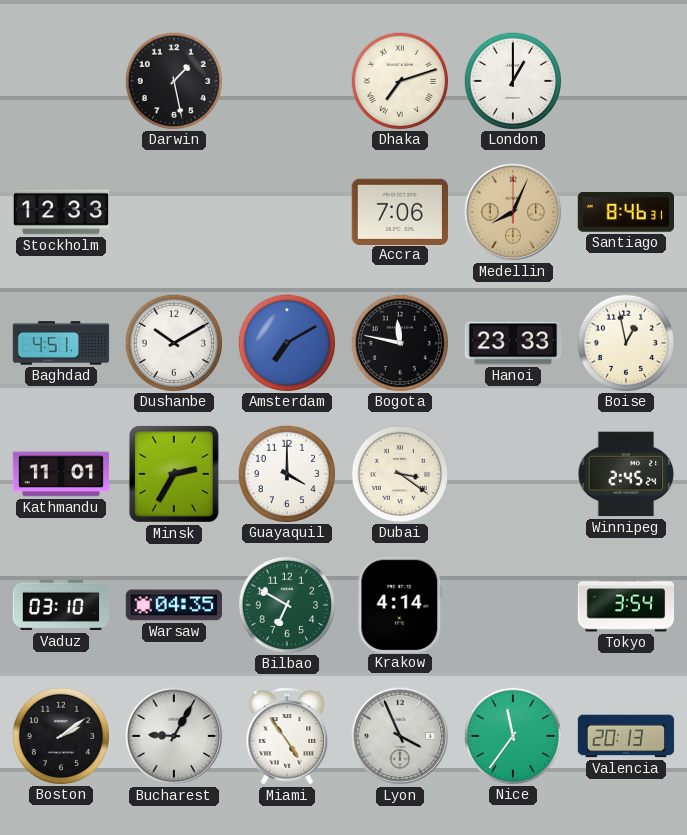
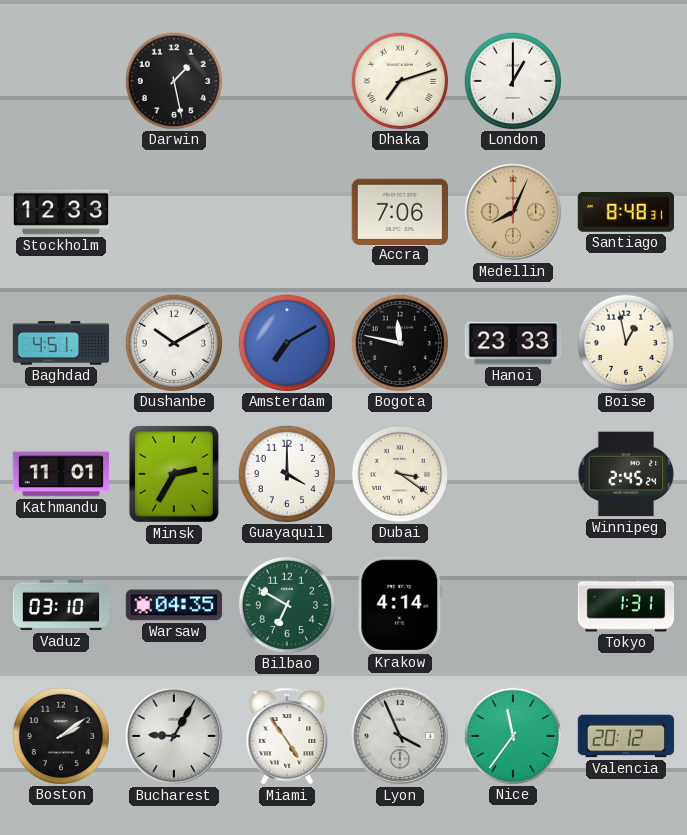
Santiago: 8:46 -> 8:48 (625, 213)
Tokyo: 3:54 -> 1:31 (626, 605)
Valencia: 20:13 -> 20:12 (626, 736)
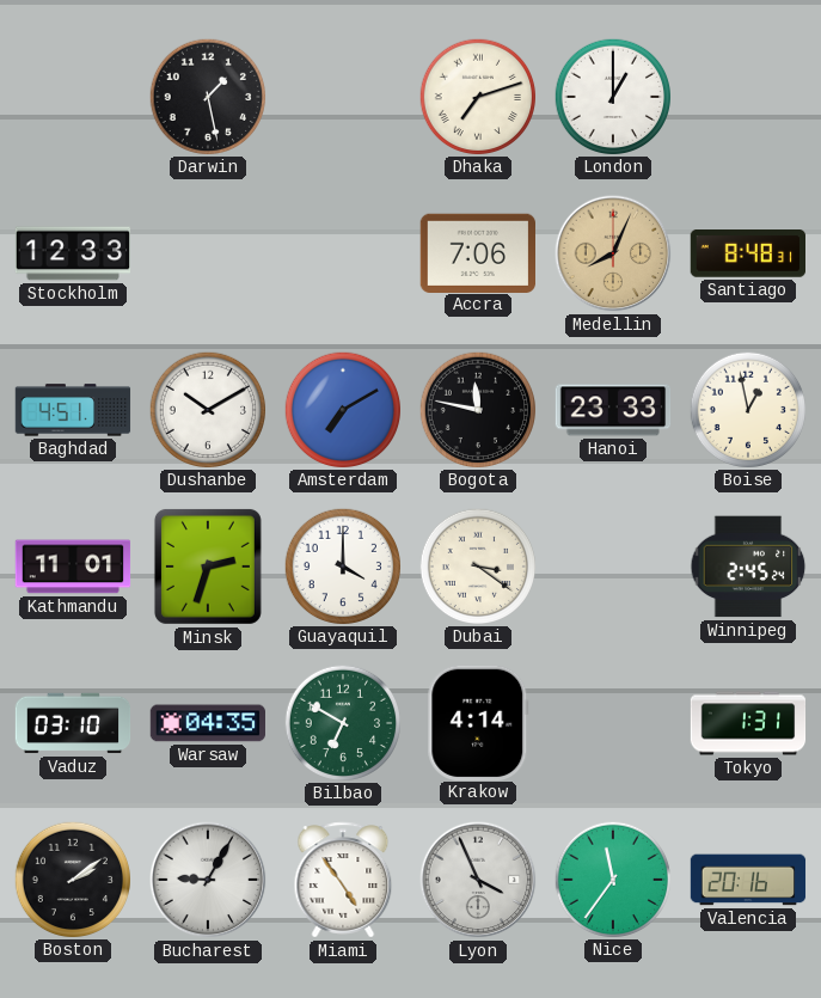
Minsk: 2:35 -> 2:33 (208, 567)
Valencia: 20:12 -> 20:16 (748, 880)
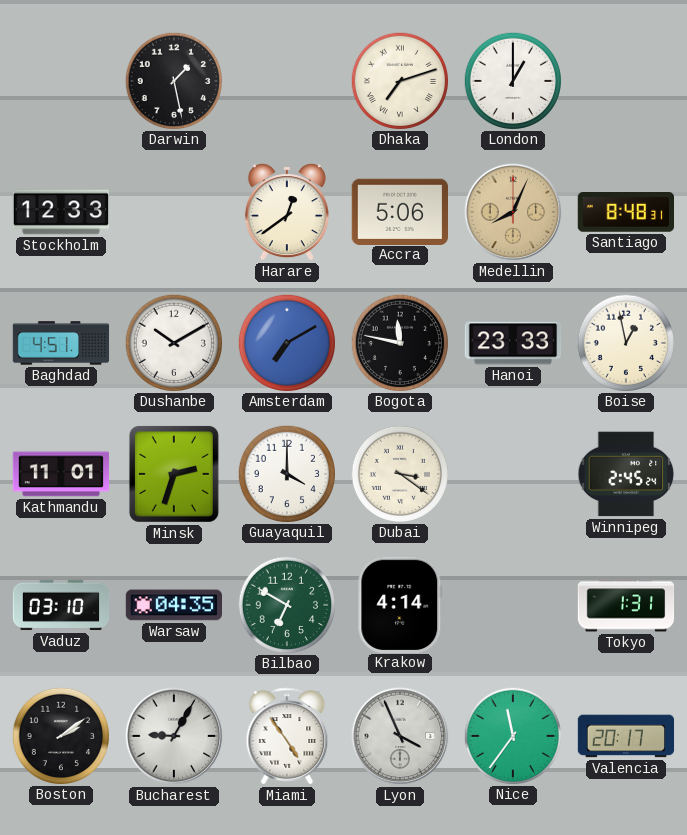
Harare: none -> 12:39 (287, 212)
Accra: 7:06 -> 5:06 (399, 211)
Valencia: 20:16 -> 20:17 (626, 736)
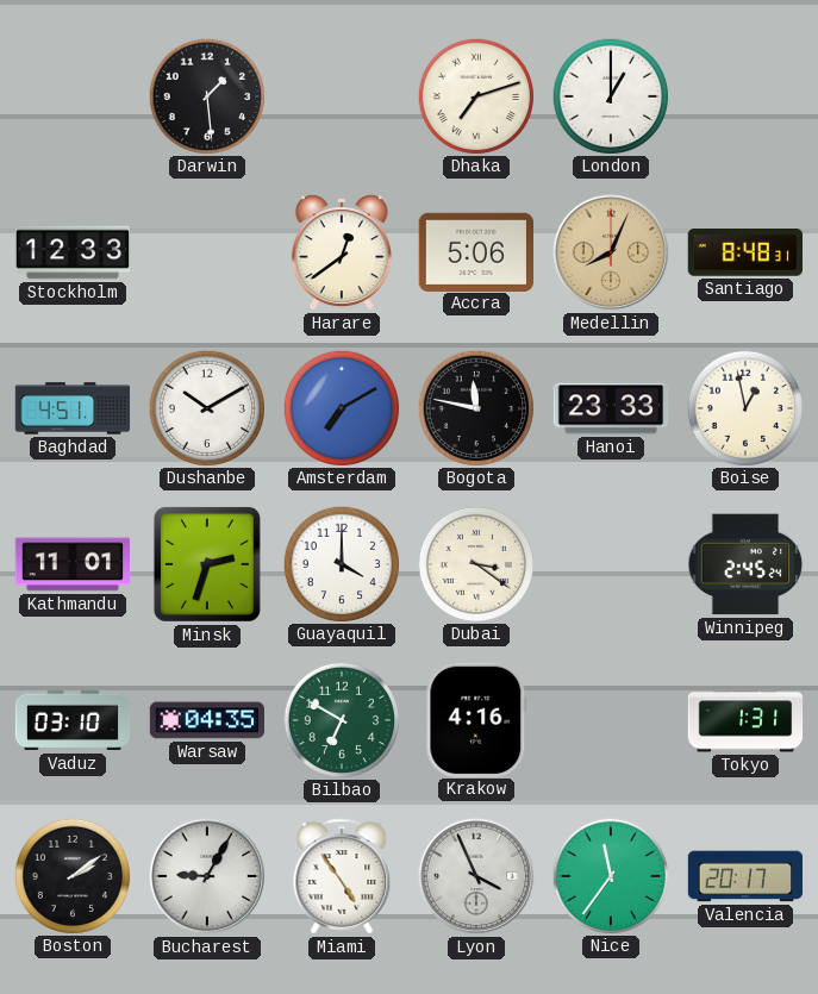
Darwin: 1:28 -> 1:29 (206, 95)
Krakow: 4:14 -> 4:16 (476, 719)
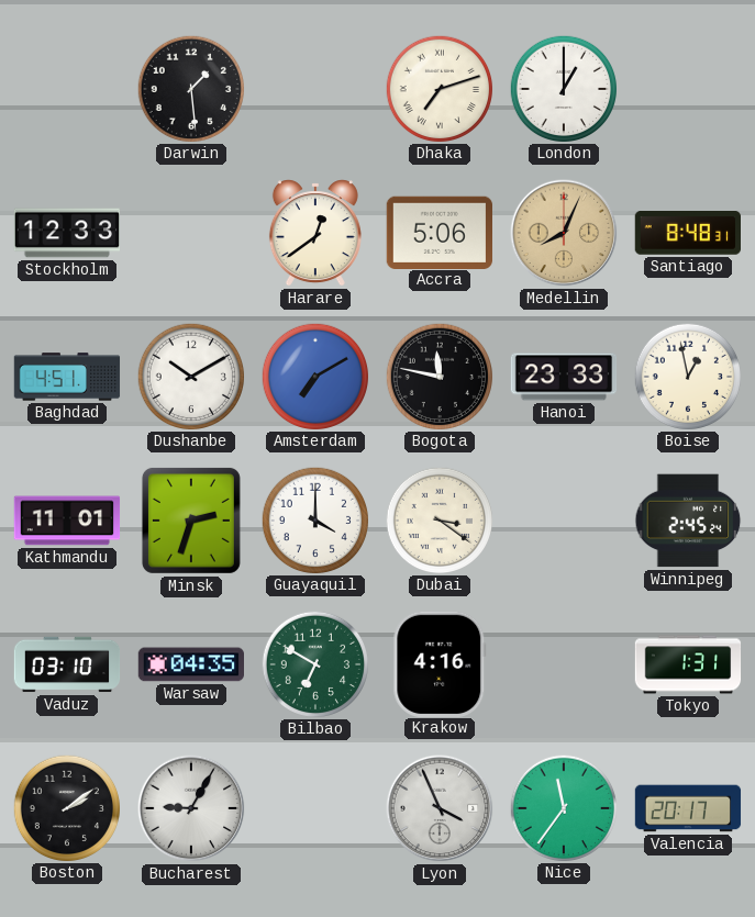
Miami: 4:54 -> none (342, 876)
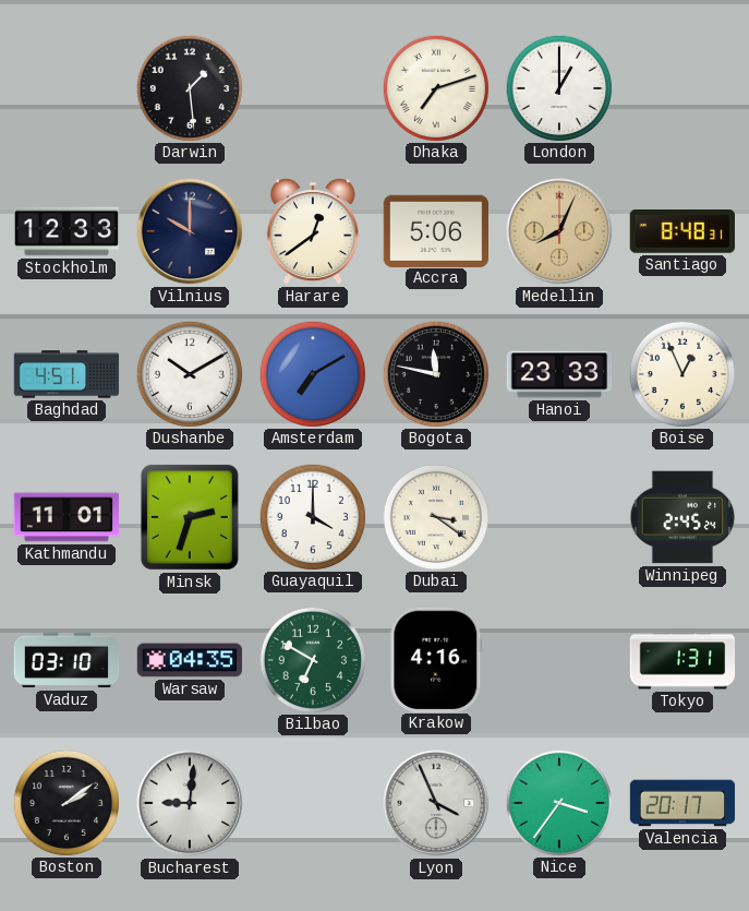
Vilnius: none -> 10:00 (190, 231)
Boise: 12:58 -> 12:56 (681, 373)
Bucharest: 9:05 -> 9:01 (190, 803)
Nice: 11:36 -> 3:36 (558, 802)
